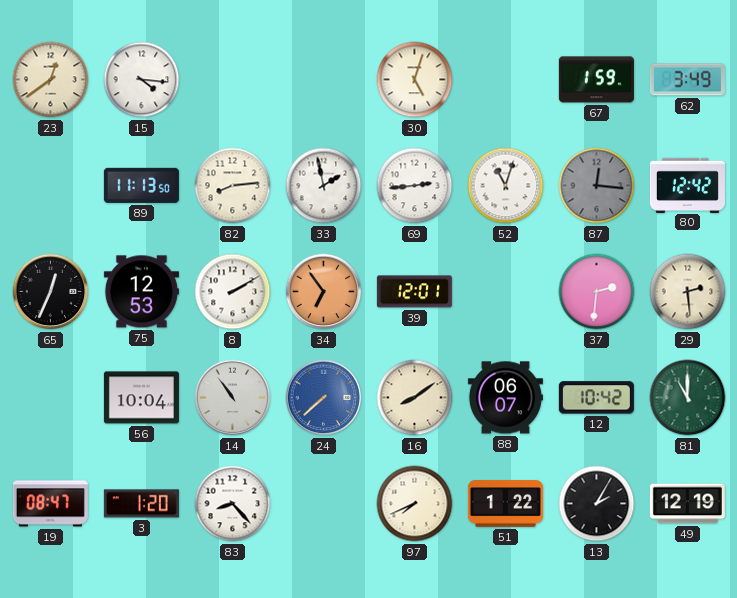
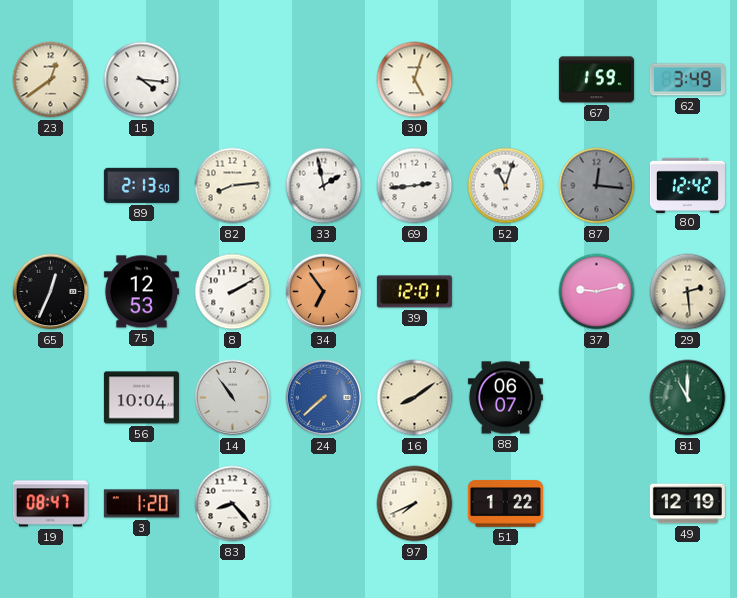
89: 11:13 -> 2:13 (141, 185)
37: 2:31 -> 9:13 (597, 292)
12: 10:42 -> none (596, 398)
13: 2:05 -> none (597, 504)
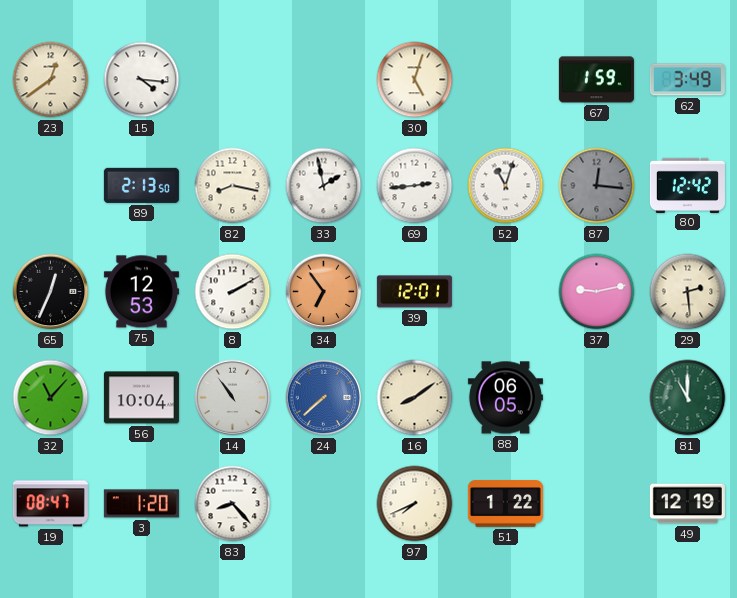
82: 8:14 -> 8:17 (233, 186)
32: none -> 11:07 (51, 398)
88: 06:07 -> 06:05 (505, 398)
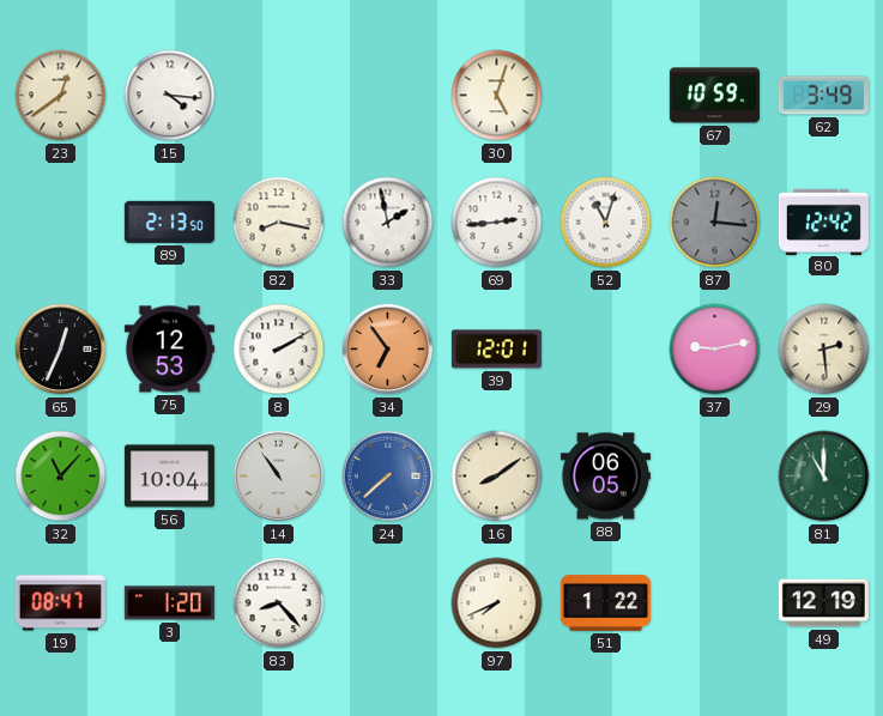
67: 1:59 -> 10:59 (714, 96)
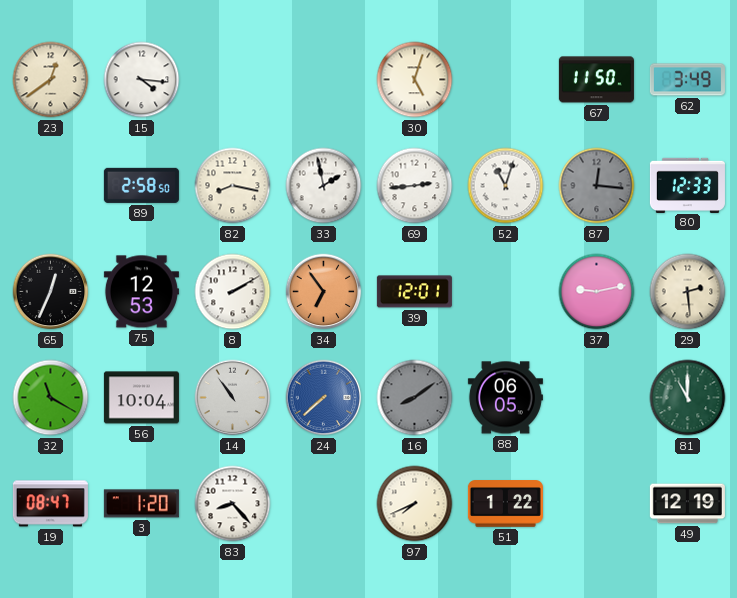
67: 10:59 -> 11:50 (596, 80)
89: 2:13 -> 2:58 (141, 185)
80: 12:42 -> 12:33 (687, 185)
32: 11:07 -> 11:20 (51, 398)
16 dial: cream -> grey (415, 398)
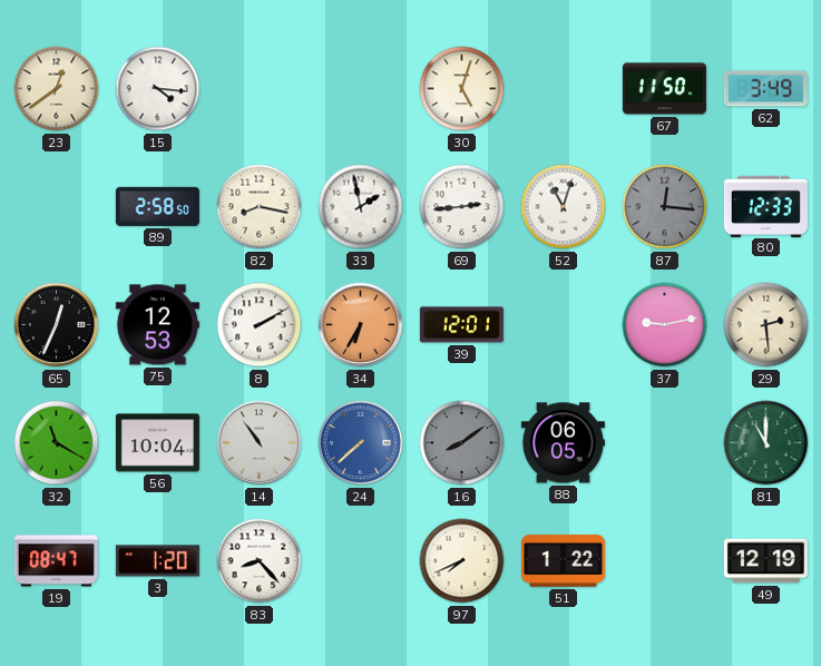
34: 6:54 -> 6:35 (361, 325)
